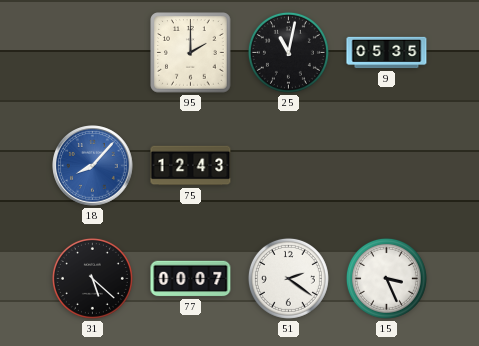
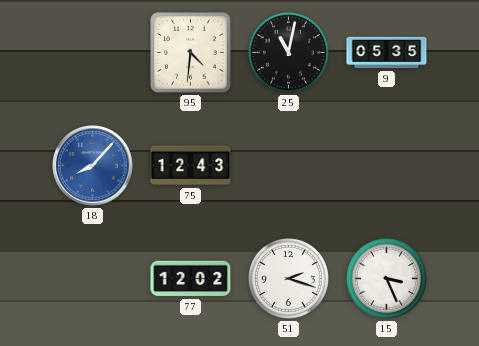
95: 2:00 -> 4:31 (191, 53)
31: 5:22 -> none (92, 278)
77: 00:07 -> 12:02 (191, 279)
51: 2:21 -> 2:18 (288, 278)
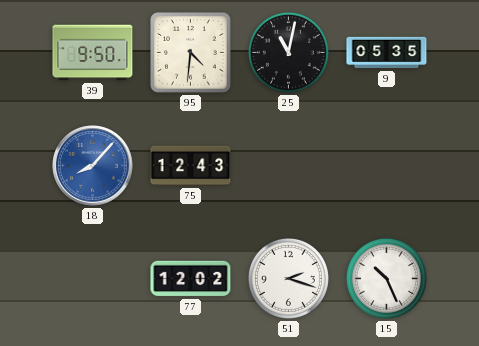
39: none -> 9:50 (93, 53)
15: 3:26 -> 10:26 (386, 278)
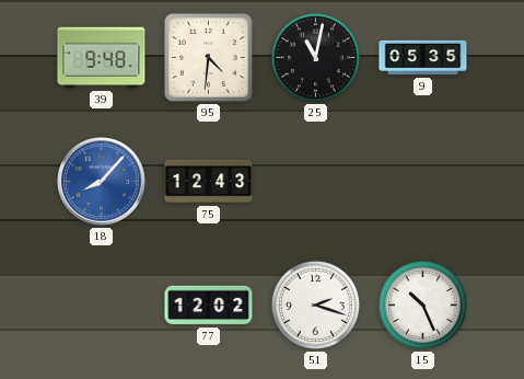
39: 9:50 -> 9:48 (102, 58)
